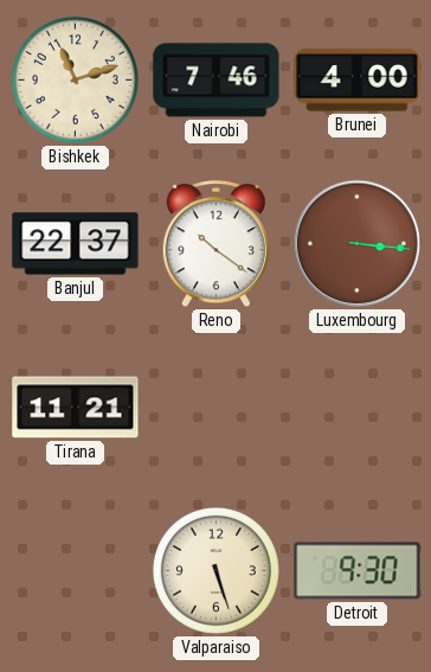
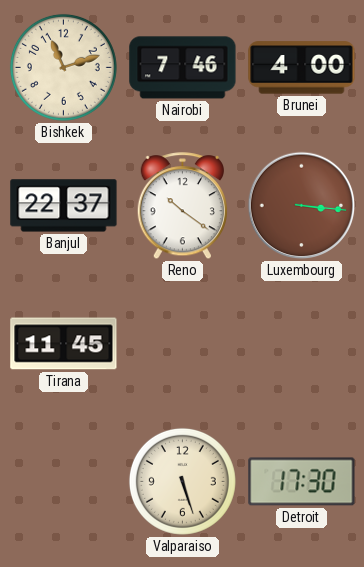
Tirana: 11:21 -> 11:45 (64, 344)
Detroit: 9:30 -> 17:30 (302, 482)
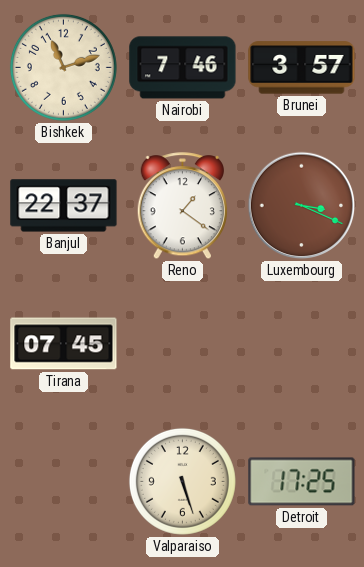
Brunei: 4:00 -> 3:57 (302, 68)
Reno: 10:21 -> 1:21 (182, 206)
Luxembourg: 3:16 -> 3:19 (302, 206)
Tirana: 11:45 -> 07:45 (64, 344)
Detroit: 17:30 -> 17:25 (302, 482)
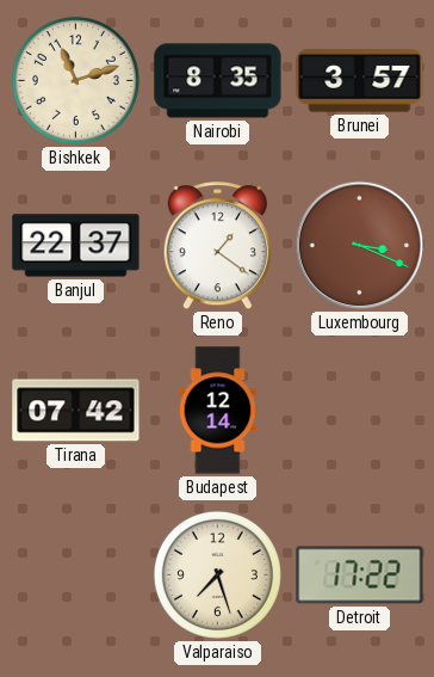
Nairobi: 7:46 -> 8:35 (218, 81)
Tirana: 07:45 -> 07:42 (76, 411)
Budapest: none -> 12:14 (218, 411)
Valparaiso: 5:27 -> 7:27 (217, 574)
Detroit: 17:25 -> 17:22 (360, 576)
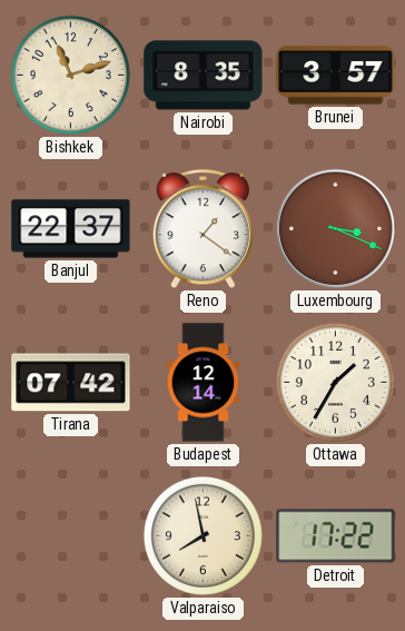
Ottawa: none -> 1:35 (335, 382)
Valparaiso: 7:27 -> 7:58 (202, 535)
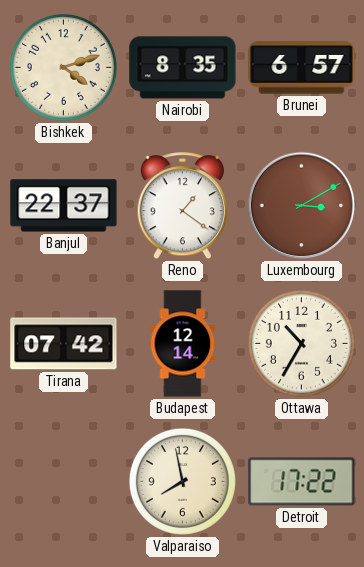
Bishkek: 11:12 -> 4:12 (63, 67)
Brunei: 3:57 -> 6:57 (302, 68)
Luxembourg: 3:19 -> 3:10 (302, 206)
Ottawa: 1:35 -> 10:35 (301, 343)
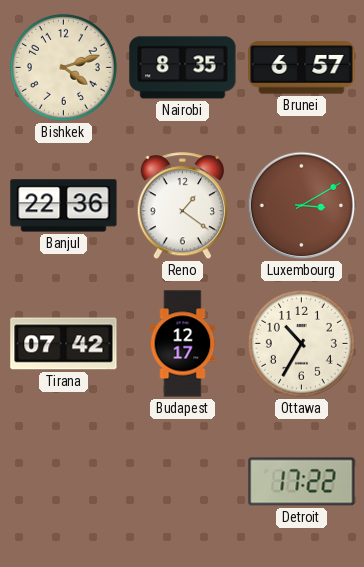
Banjul: 22:37 -> 22:36 (64, 206)
Budapest: 12:14 -> 12:17 (183, 344)
Valparaiso: 7:58 -> none (182, 481)
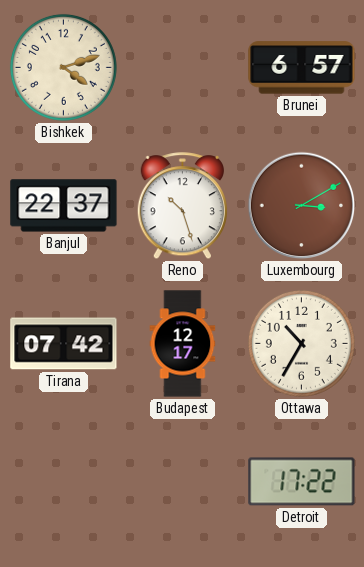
Nairobi: 8:35 -> none (183, 68)
Banjul: 22:36 -> 22:37 (64, 206)
Reno: 1:21 -> 10:27 (182, 206)
